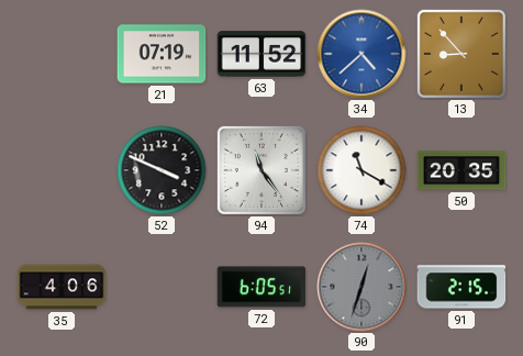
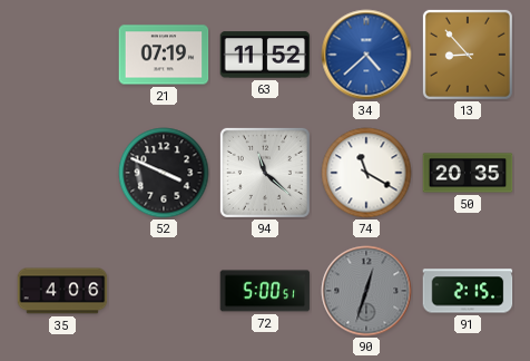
94: 11:24 -> 11:22 (265, 173)
72: 6:05 -> 5:00 (265, 291)
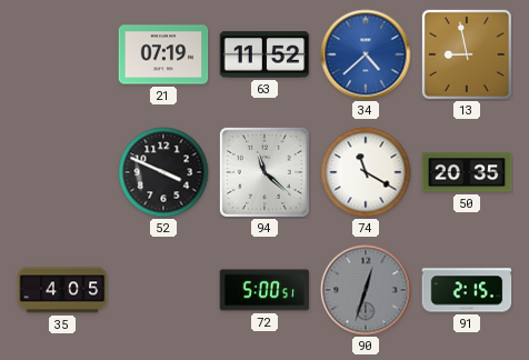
13: 8:53 -> 8:58 (467, 54)
35: 4:06 -> 4:05 (62, 290)
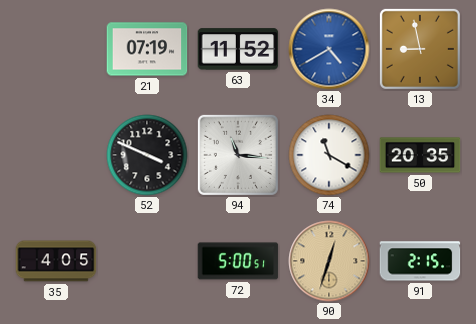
34: 4:38 -> 4:40 (329, 49)
94: 11:22 -> 11:16 (238, 155)
90 dial: grey -> champagne (329, 261)
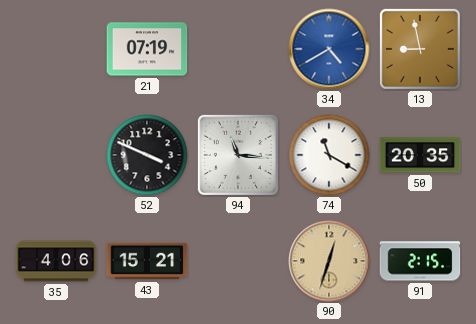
63: 11:52 -> none (238, 49)
35: 4:05 -> 4:06 (56, 261)
43: none -> 15:21 (147, 261)
72: 5:00 -> none (238, 261)
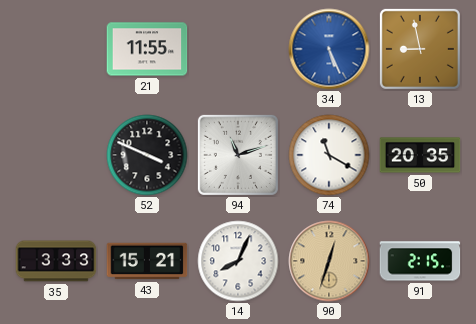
21: 07:19 -> 11:55 (147, 49)
34: 4:40 -> 5:26 (329, 49)
94: 11:16 -> 11:12 (238, 155)
35: 4:06 -> 3:33 (56, 261)
14: none -> 8:04 (238, 261)
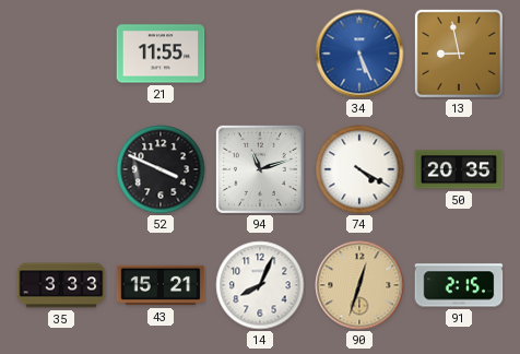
74: 11:20 -> 4:20 (359, 169)
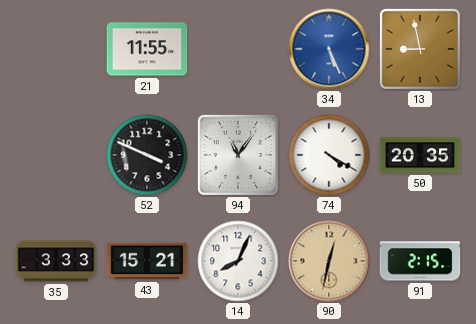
94: 11:12 -> 11:06 (238, 155)
90: 12:33 -> 12:32 (329, 261)
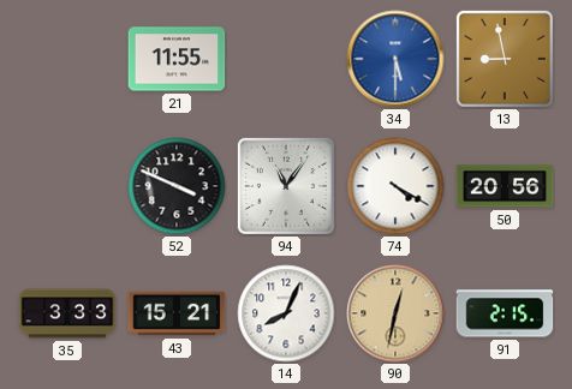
34: 5:26 -> 5:30 (395, 59)
50: 20:35 -> 20:56 (505, 186)
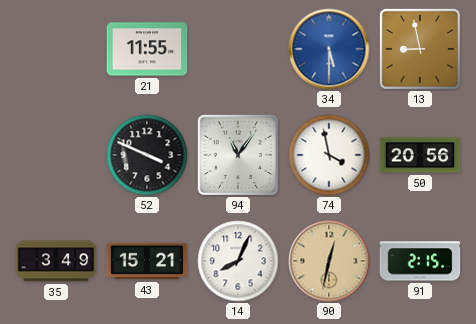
74: 4:20 -> 3:58 (329, 155)
35: 3:33 -> 3:49 (56, 261)
